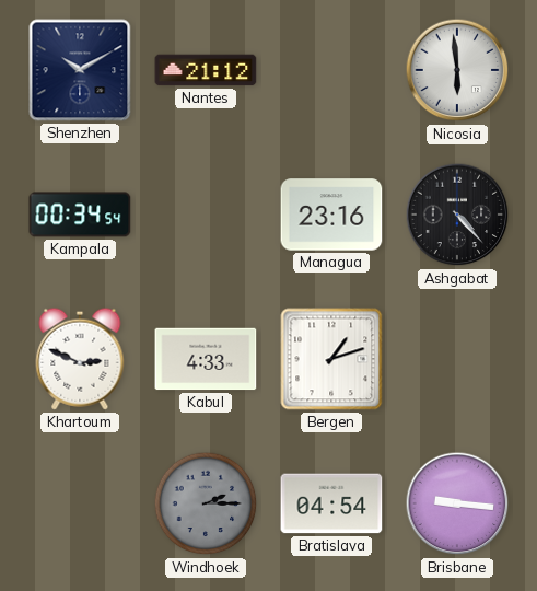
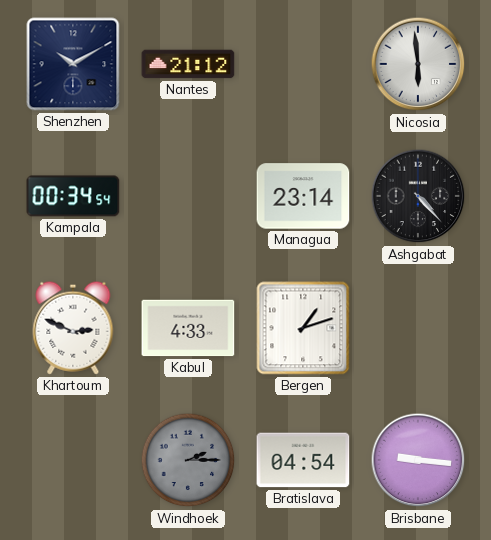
Managua: 23:16 -> 23:14 (303, 196)
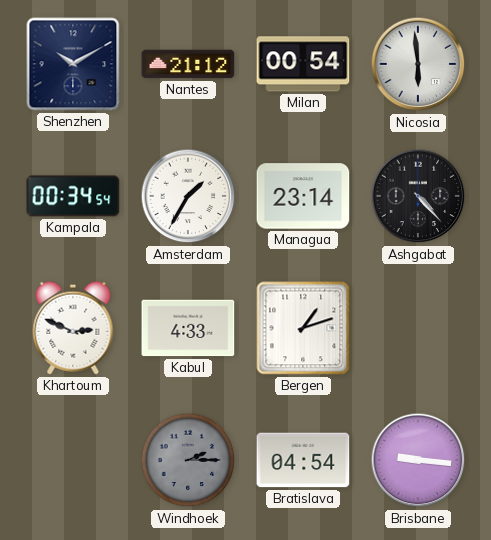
Milan: none -> 00:54 (303, 64)
Amsterdam: none -> 1:35 (188, 196)
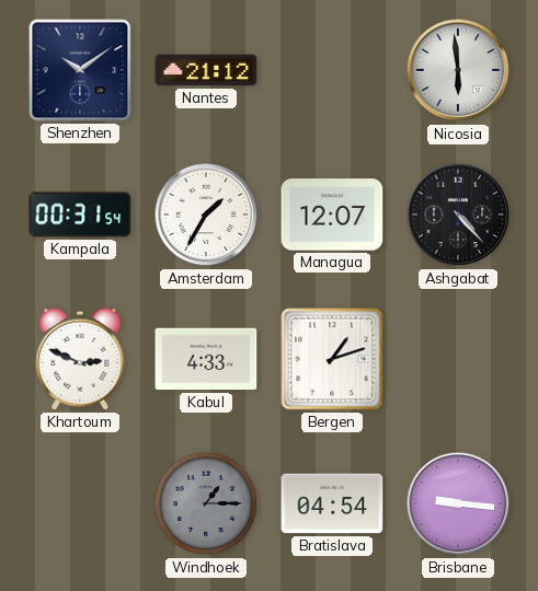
Shenzhen: 10:10 -> 10:09 (80, 70)
Milan: 00:54 -> none (303, 64)
Kampala: 00:34 -> 00:31 (80, 215)
Managua: 23:14 -> 12:07 (332, 215)
Windhoek: 2:15 -> 1:15 (206, 503)
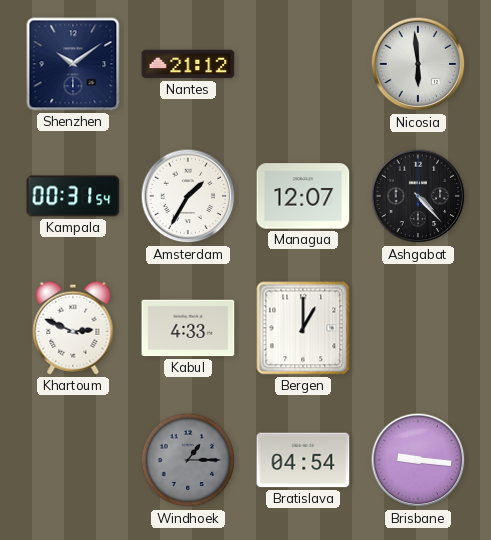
Bergen: 1:12 -> 1:00 (303, 328)
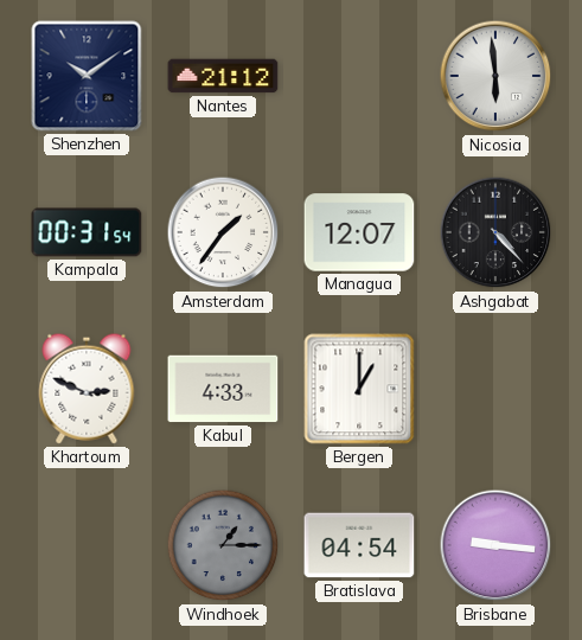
Amsterdam: 1:35 -> 1:36 (223, 232)
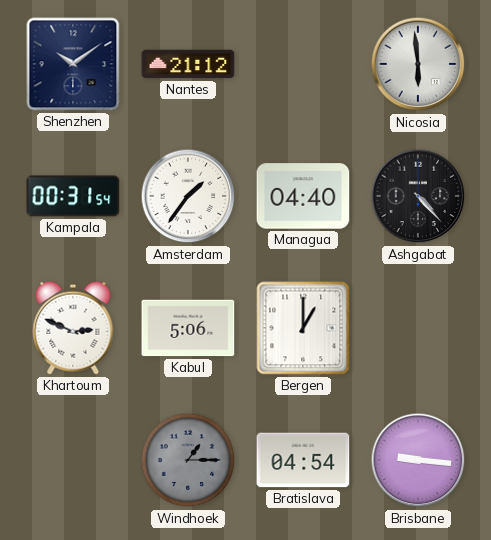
Managua: 12:07 -> 04:40 (303, 196)
Kabul: 4:33 -> 5:06 (188, 328)
